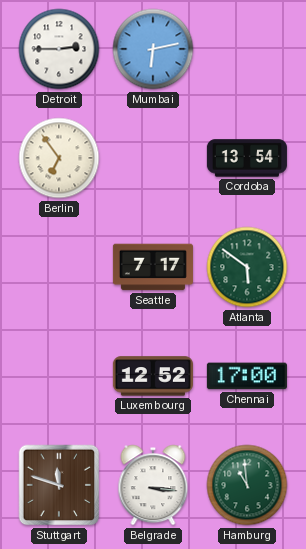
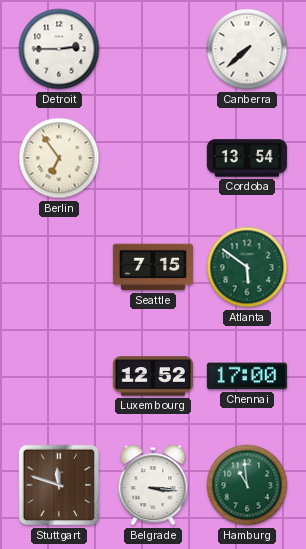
Mumbai: 6:13 -> none (153, 49)
Canberra: none -> 7:38 (247, 49)
Seattle: 7:17 -> 7:15 (153, 267)
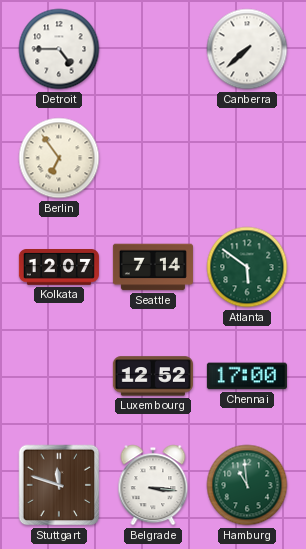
Detroit: 2:45 -> 4:45 (59, 49)
Cordoba: 13:54 -> none (247, 158)
Kolkata: none -> 12:07 (59, 268)
Seattle: 7:15 -> 7:14 (153, 267)
